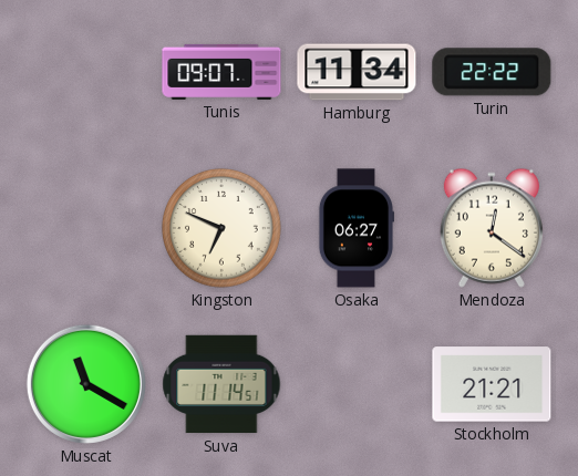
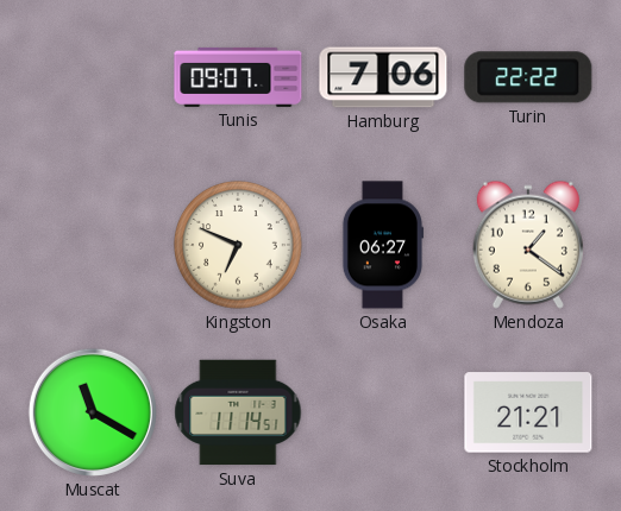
Hamburg: 11:34 -> 7:06 (383, 77)
Mendoza: 12:21 -> 1:21 (528, 245)
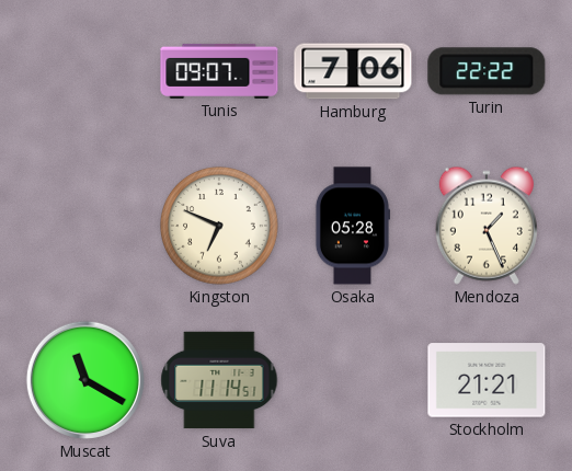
Osaka: 06:27 -> 05:28 (352, 226)
Mendoza: 1:21 -> 1:26 (487, 226)
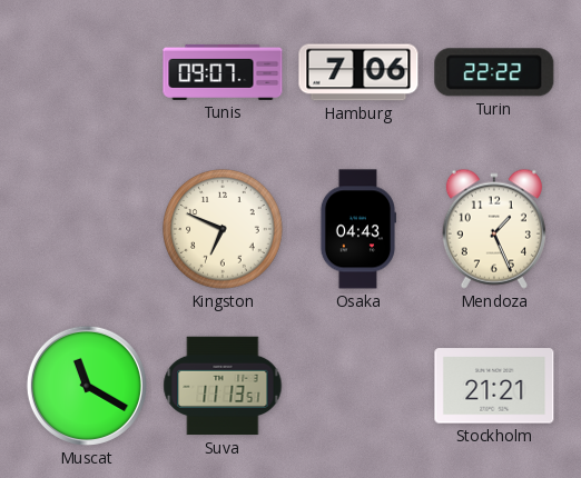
Osaka: 05:28 -> 04:43 (357, 229)
Suva: 11:14 -> 11:13 (223, 386)
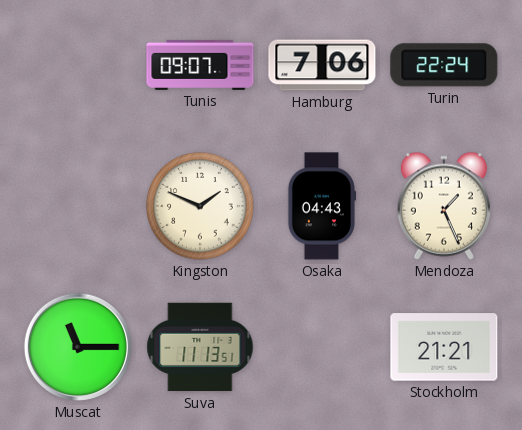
Turin: 22:22 -> 22:24 (444, 65)
Kingston: 6:49 -> 1:49 (200, 206)
Muscat: 11:20 -> 11:15 (78, 347)
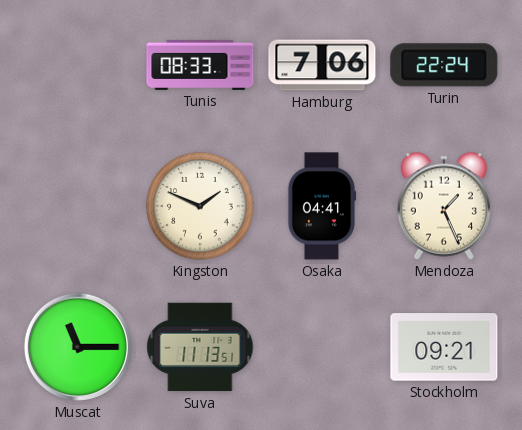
Tunis: 09:07 -> 08:33 (200, 65)
Osaka: 04:43 -> 04:41 (321, 206)
Stockholm: 21:21 -> 09:21 (444, 347)
